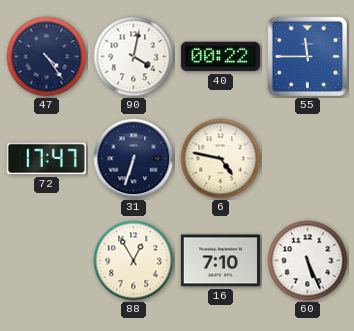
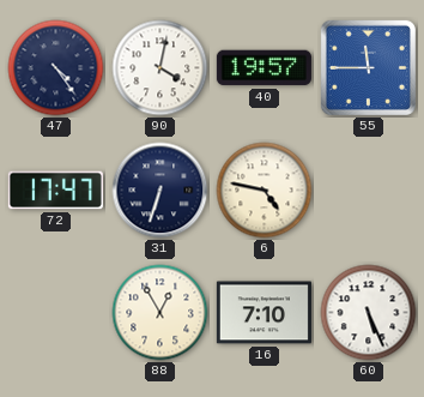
40: 00:22 -> 19:57 (264, 68)
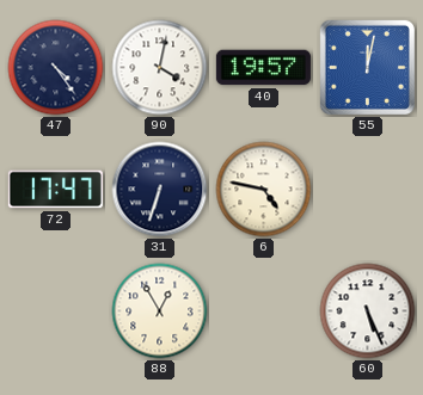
55: 11:45 -> 12:02 (367, 67)
16: 7:10 -> none (264, 313)
